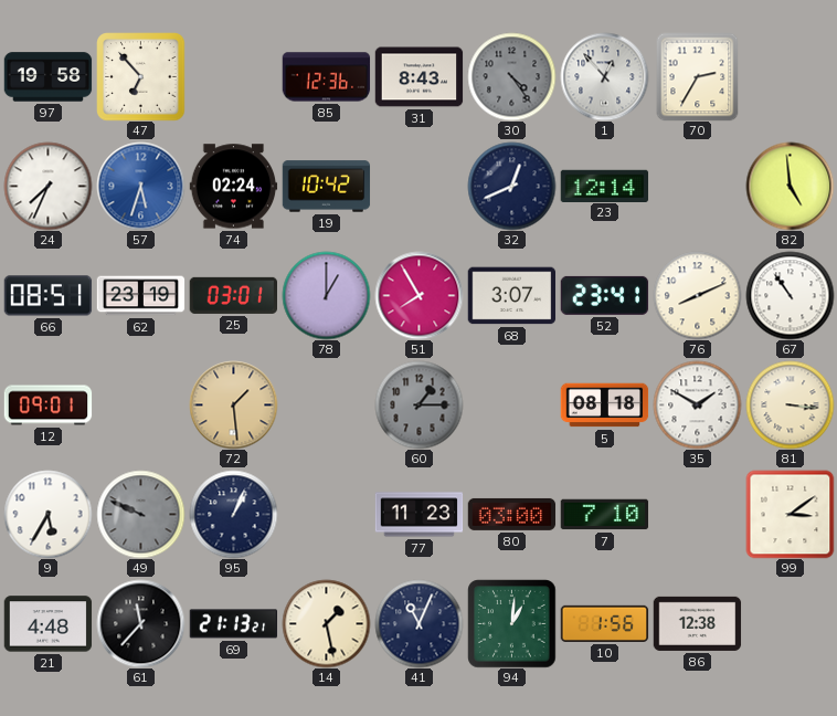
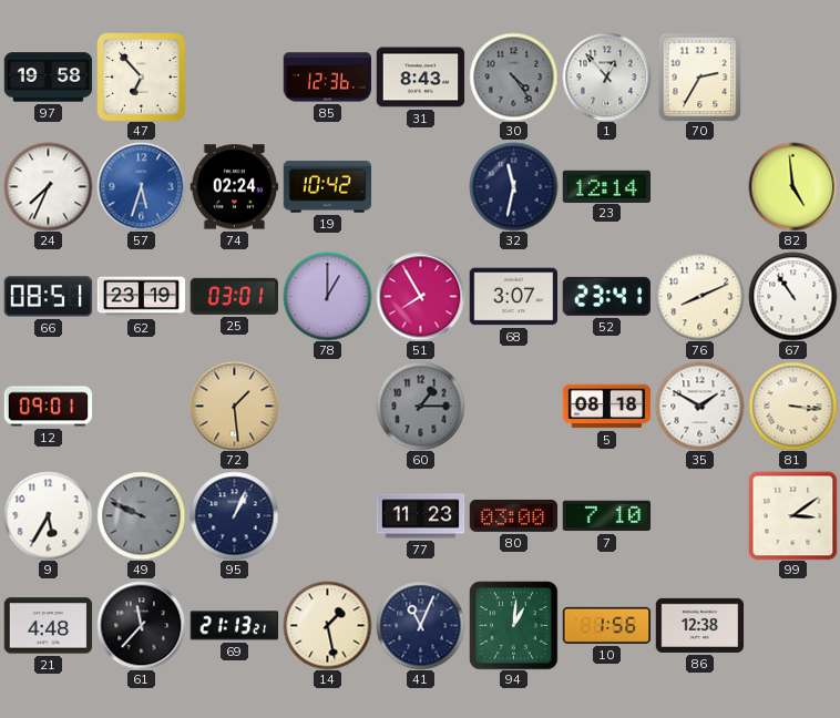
32: 12:41 -> 11:32 (513, 186)
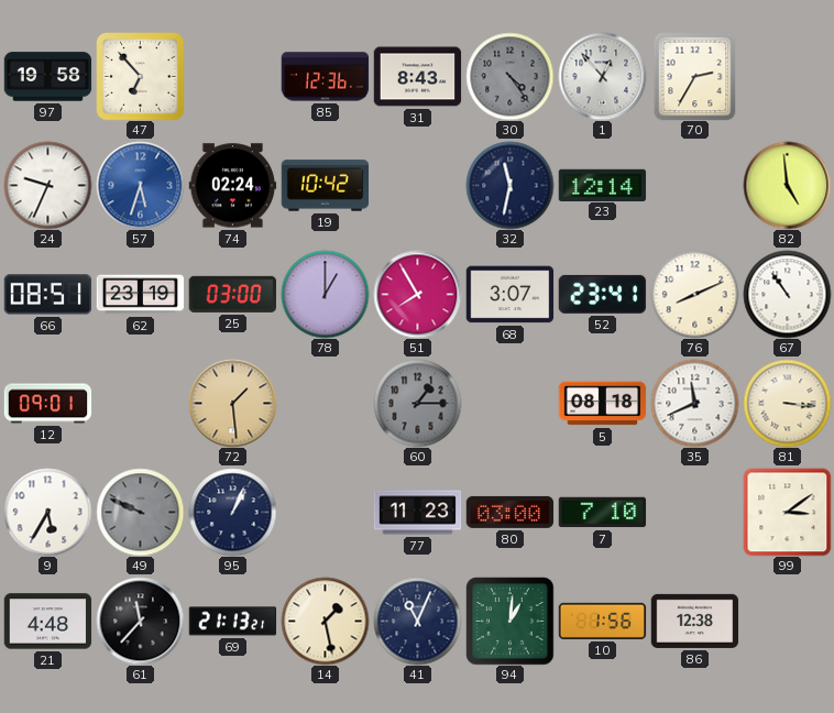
24: 7:34 -> 9:34 (47, 185)
25: 03:01 -> 03:00 (232, 294)
35: 1:50 -> 11:41 (694, 403)
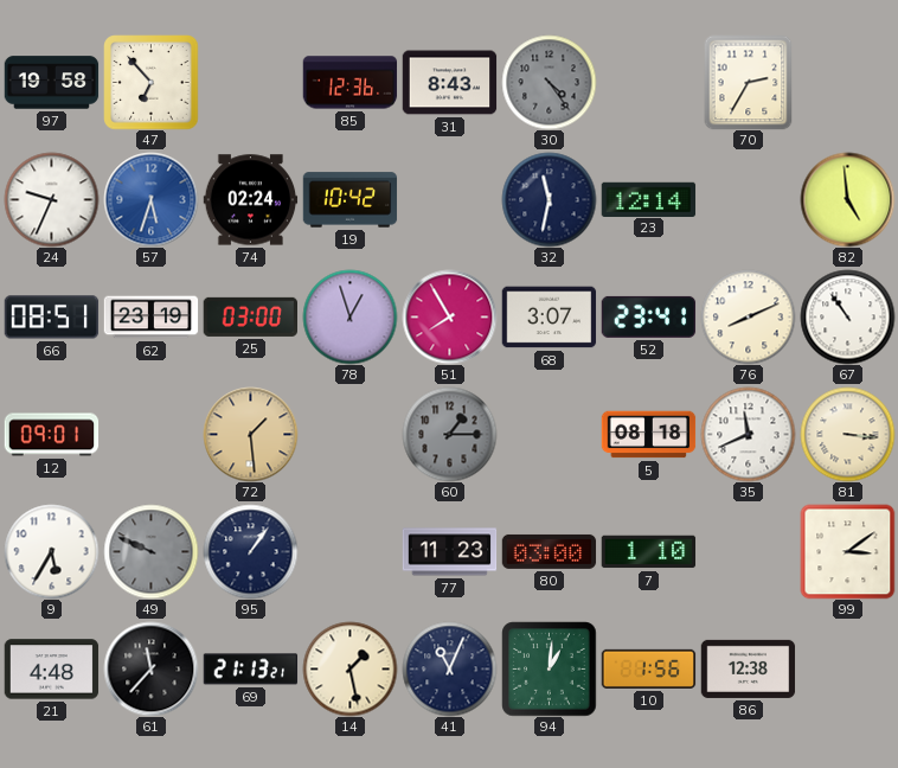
1: 12:53 -> none (602, 76)
78: 1:00 -> 12:57 (349, 316)
95: 1:04 -> 1:06 (250, 551)
7: 7:10 -> 1:10 (648, 552)
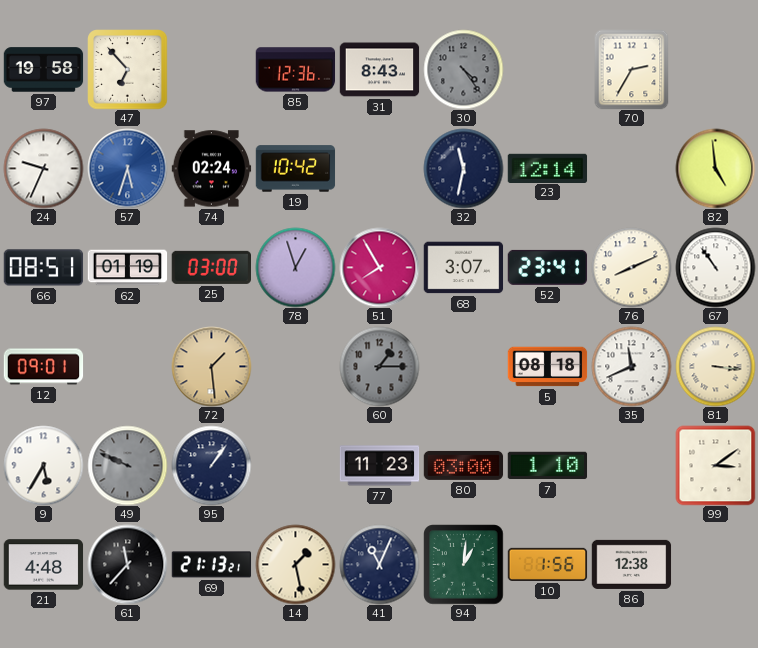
62: 23:19 -> 01:19 (127, 268)
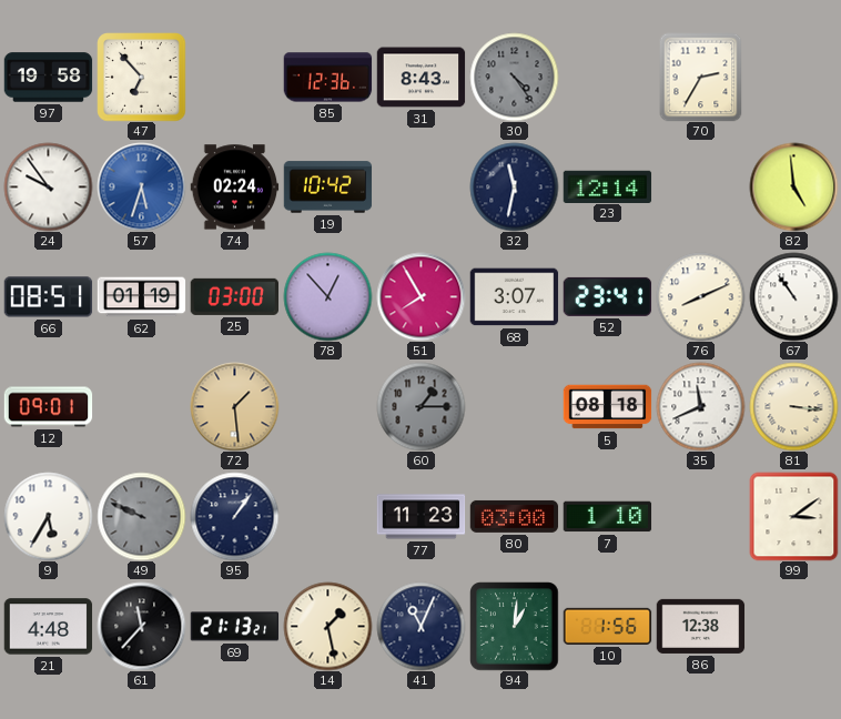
24: 9:34 -> 9:54 (48, 186)
78: 12:57 -> 12:53 (327, 296)
